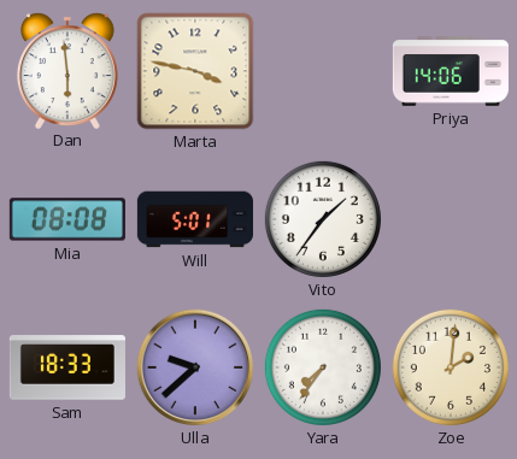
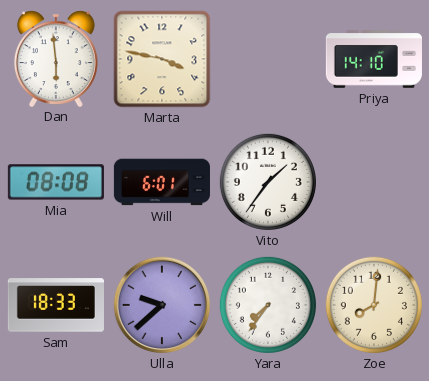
Priya: 14:06 -> 14:10 (374, 60)
Will: 5:01 -> 6:01 (162, 182)
Zoe: 2:01 -> 8:01 (374, 305)
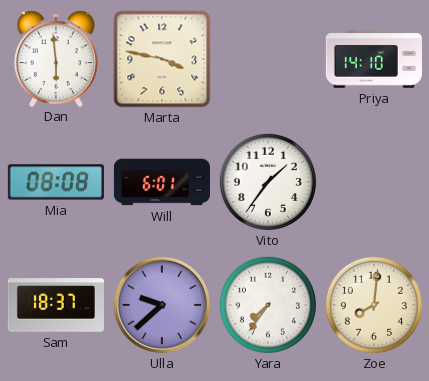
Sam: 18:33 -> 18:37 (56, 305)
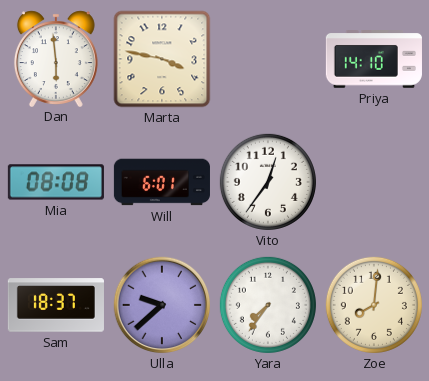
Vito: 1:36 -> 12:36 (268, 182)
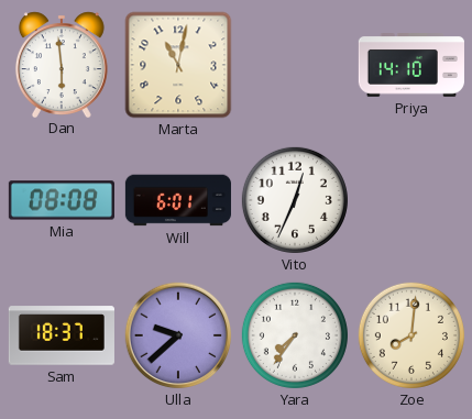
Marta: 3:47 -> 11:02 (178, 65)
Vito: 12:36 -> 12:34 (295, 200)
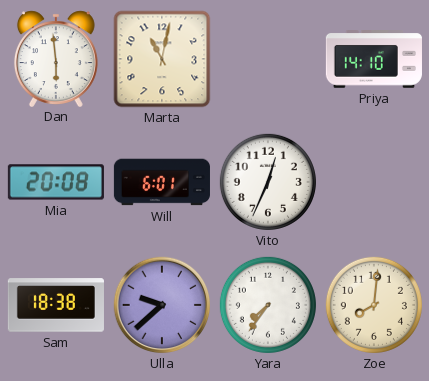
Mia: 08:08 -> 20:08 (56, 182)
Sam: 18:37 -> 18:38 (56, 305)
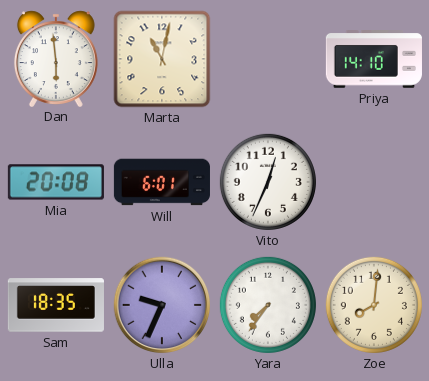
Sam: 18:38 -> 18:35 (56, 305)
Ulla: 9:38 -> 9:34 (162, 305)
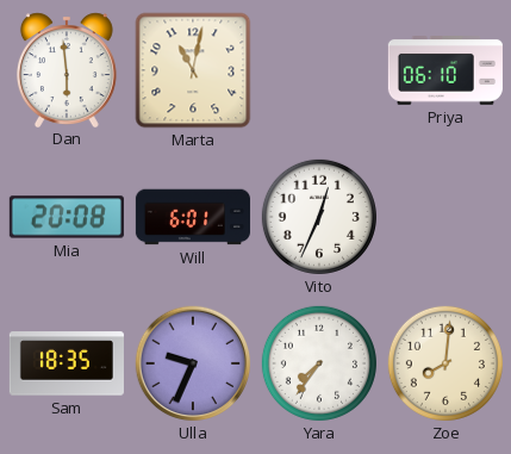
Priya: 14:10 -> 06:10 (445, 71)
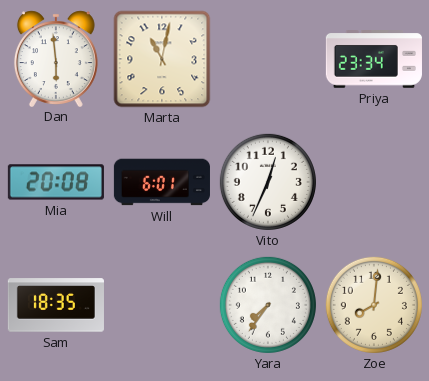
Priya: 06:10 -> 23:34 (374, 60)
Ulla: 9:34 -> none (193, 363)
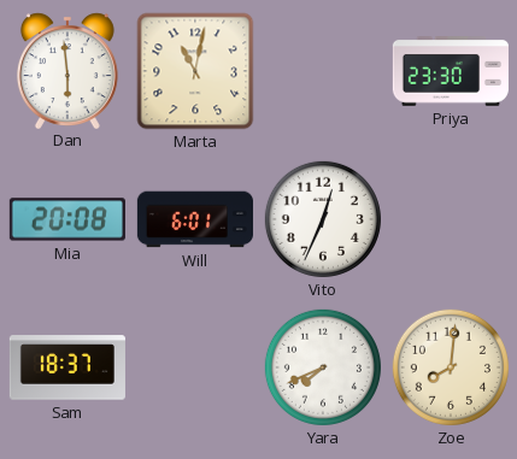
Priya: 23:34 -> 23:30 (451, 72)
Sam: 18:35 -> 18:37 (67, 367)
Yara: 7:36 -> 7:41 (323, 367)
